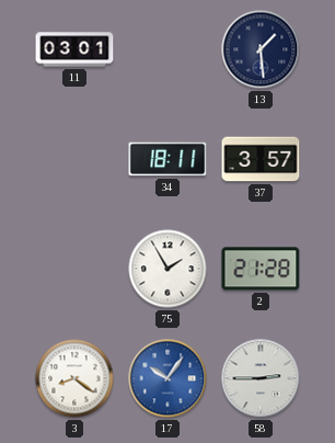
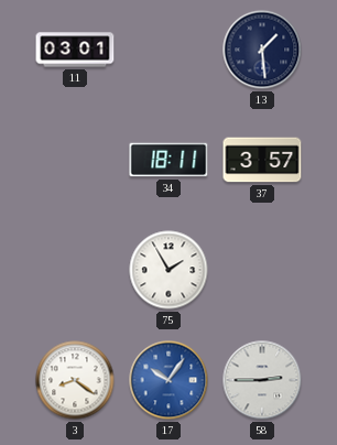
2: 21:28 -> none (261, 269)
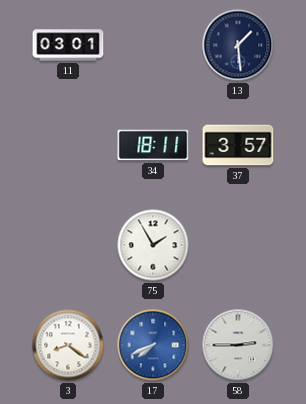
17: 10:06 -> 7:41 (153, 345)
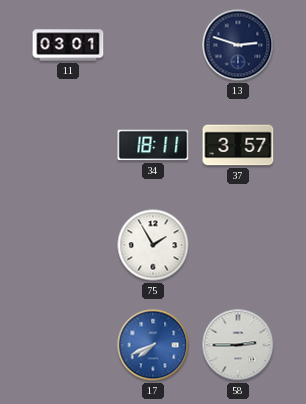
13: 1:29 -> 2:48 (238, 45)
3: 8:21 -> none (68, 345)
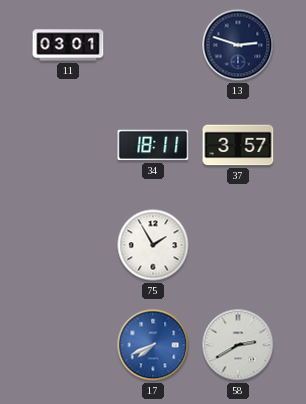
58: 2:45 -> 2:40 (238, 345)
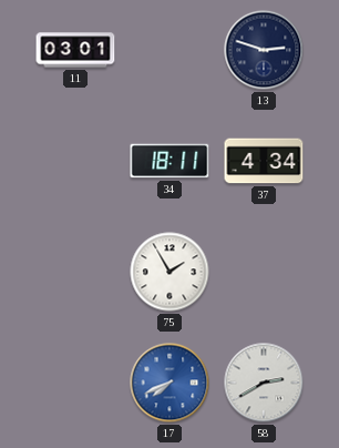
37: 3:57 -> 4:34 (264, 161)
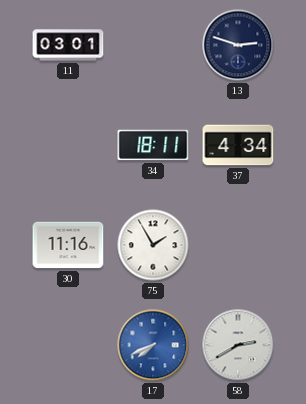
30: none -> 11:16 (68, 245)
